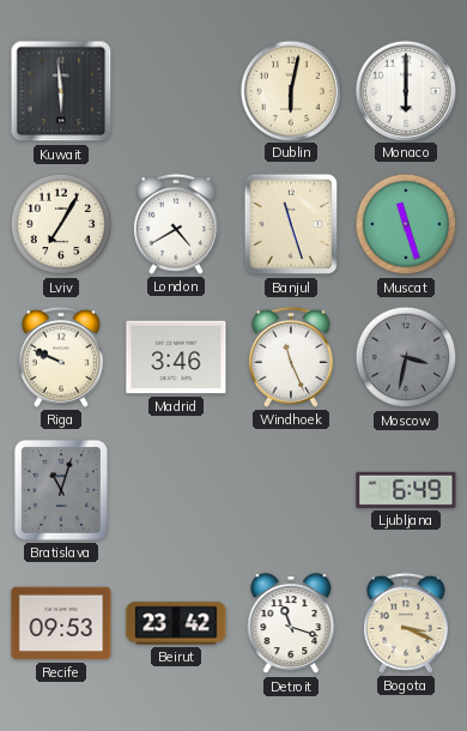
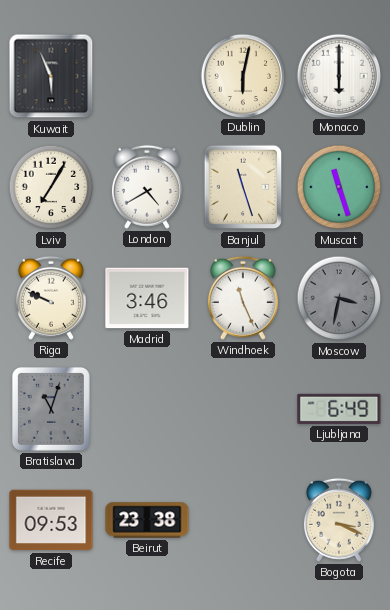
Kuwait: 5:59 -> 5:56 (51, 76)
Beirut: 23:42 -> 23:38 (147, 520)
Detroit: 11:18 -> none (291, 624)
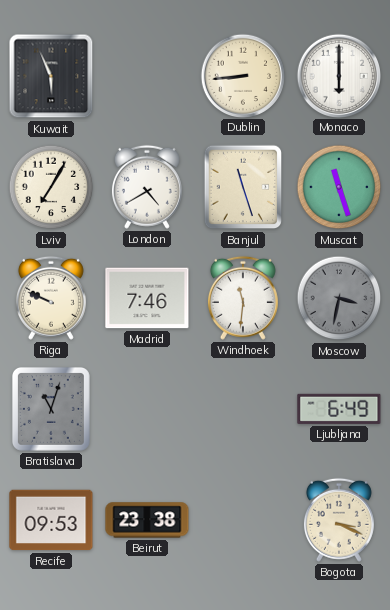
Dublin: 6:02 -> 8:44 (242, 75)
Madrid: 3:46 -> 7:46 (147, 298)
Windhoek: 11:26 -> 11:31 (243, 298)
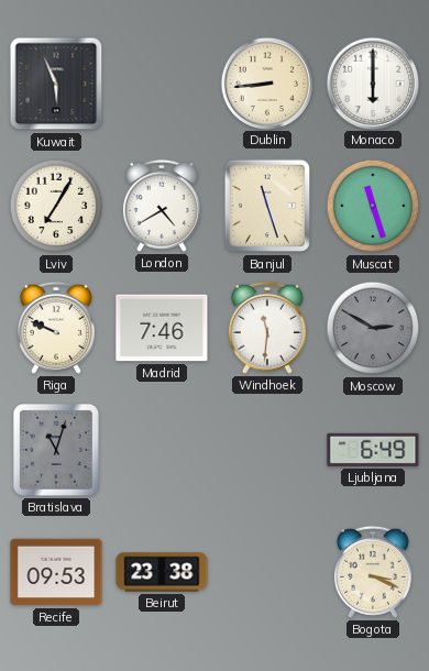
Moscow: 3:32 -> 2:50 (373, 328)
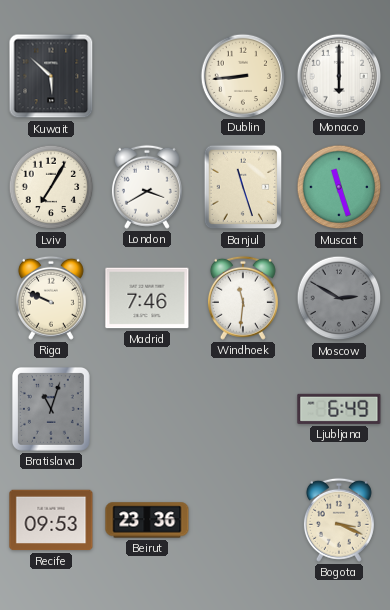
Kuwait: 5:56 -> 5:52 (51, 76)
London: 4:40 -> 3:40 (147, 187)
Beirut: 23:38 -> 23:36 (147, 520)
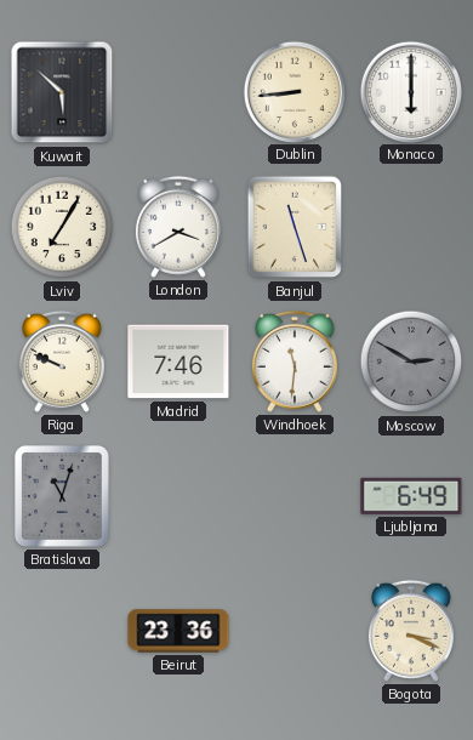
Muscat: 11:27 -> none (339, 187)
Recife: 09:53 -> none (51, 520)
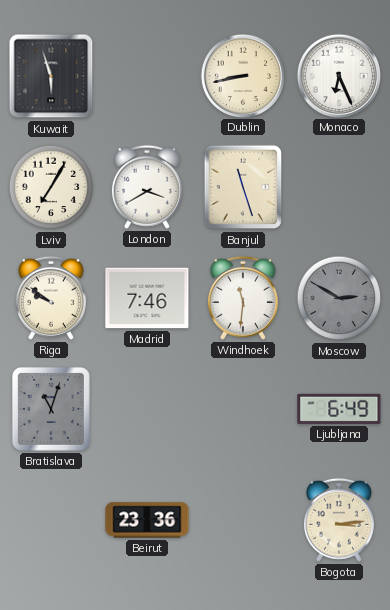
Kuwait: 5:52 -> 5:57 (51, 76)
Dublin: 8:44 -> 8:43 (242, 75)
Monaco: 6:00 -> 6:26 (338, 75)
Riga: 9:49 -> 9:51 (51, 298)
Bogota: 3:19 -> 3:14 (339, 520)
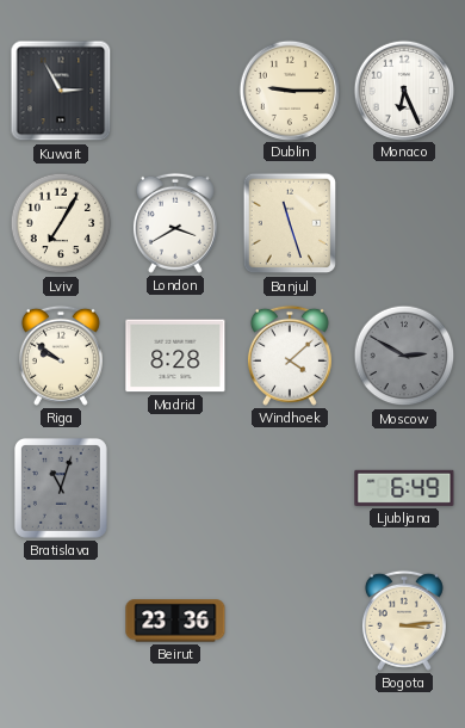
Kuwait: 5:57 -> 2:55 (61, 91)
Dublin: 8:43 -> 9:15 (289, 90)
Madrid: 7:46 -> 8:28 (175, 356)
Windhoek: 11:31 -> 4:08 (290, 356)
